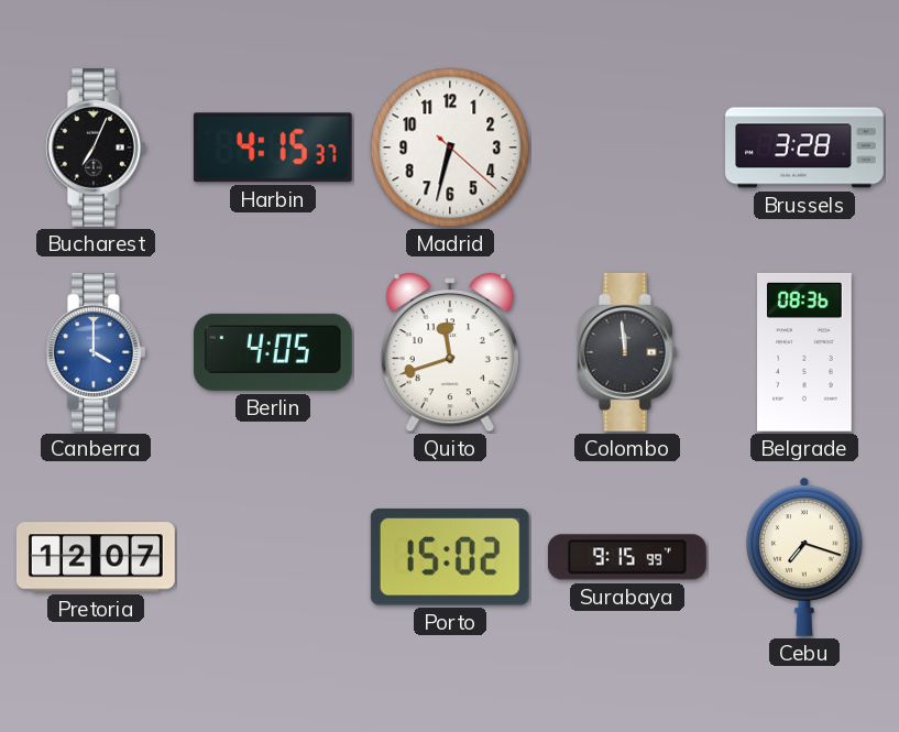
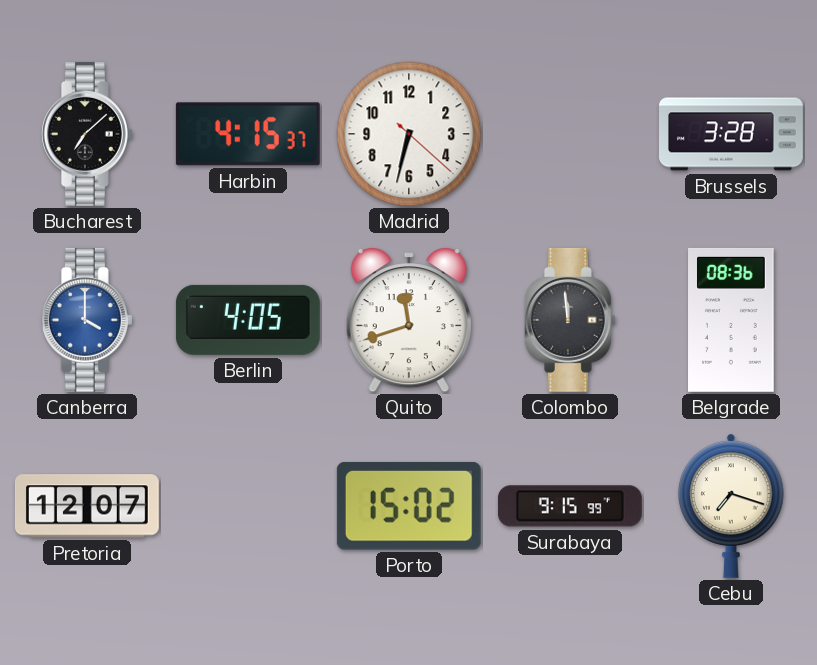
Bucharest: 7:04 -> 7:08 (87, 134)
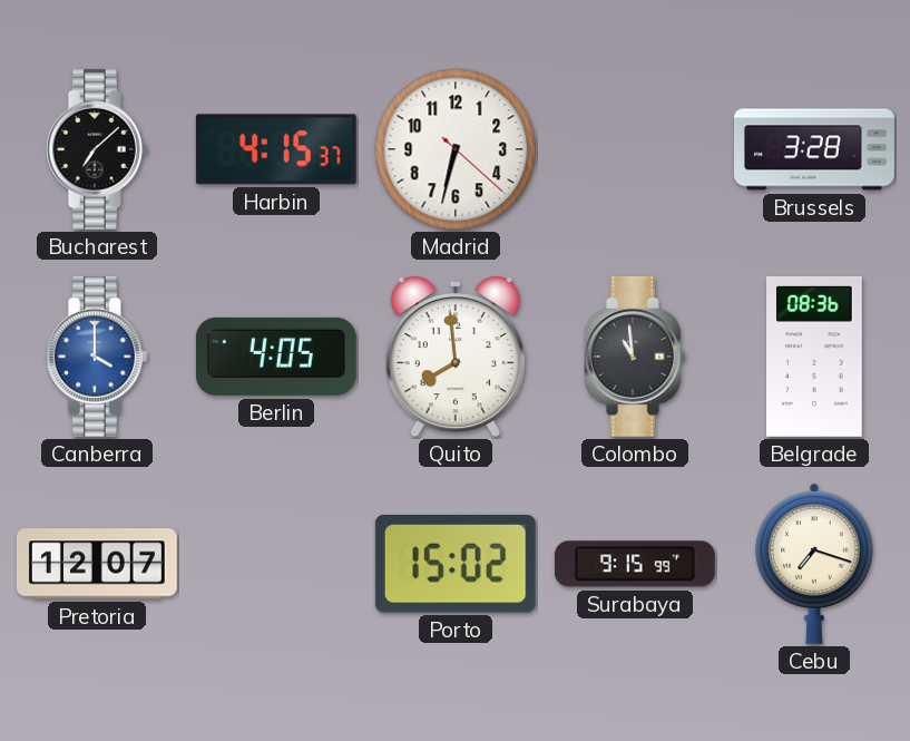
Quito: 11:42 -> 7:59 (456, 358)
Colombo: 11:59 -> 10:59 (635, 357)
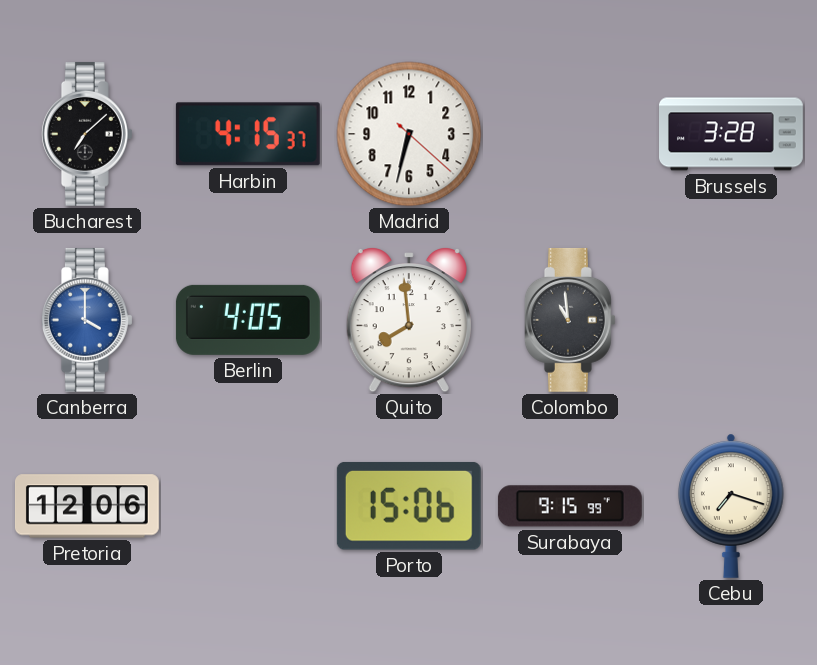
Belgrade: 08:36 -> none (814, 357)
Pretoria: 12:07 -> 12:06 (87, 506)
Porto: 15:02 -> 15:06 (409, 506)
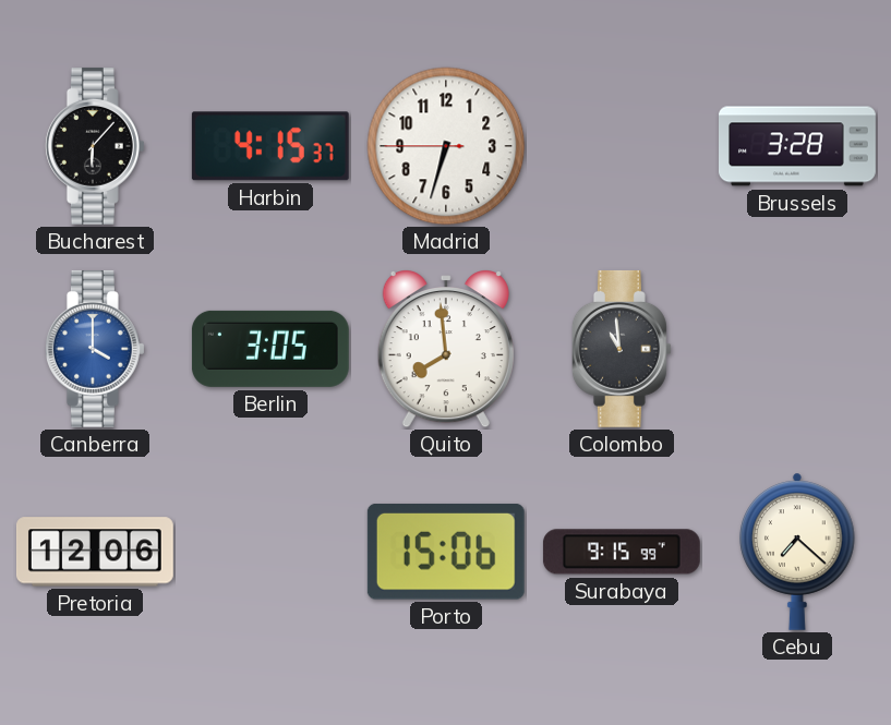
Bucharest: 7:08 -> 6:07 (95, 146)
Madrid: 6:32:22 -> 6:32:45 (446, 146)
Berlin: 4:05 -> 3:05 (270, 349)
Cebu: 7:18 -> 7:22 (797, 552)
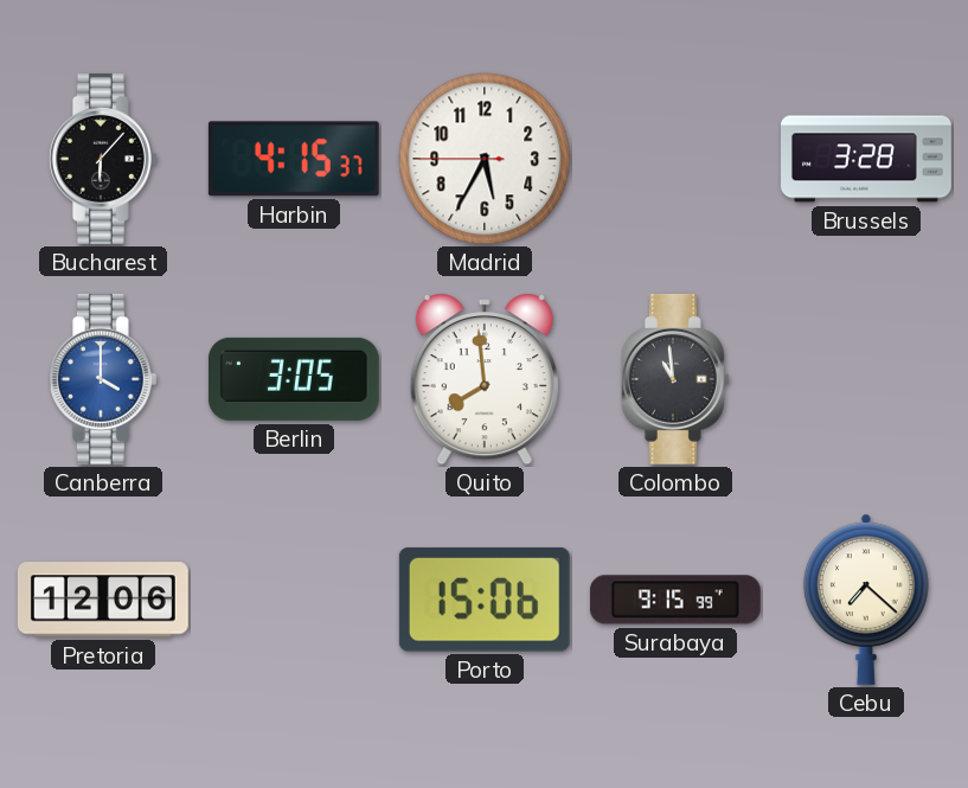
Madrid: 6:32 -> 5:34 (485, 159)
